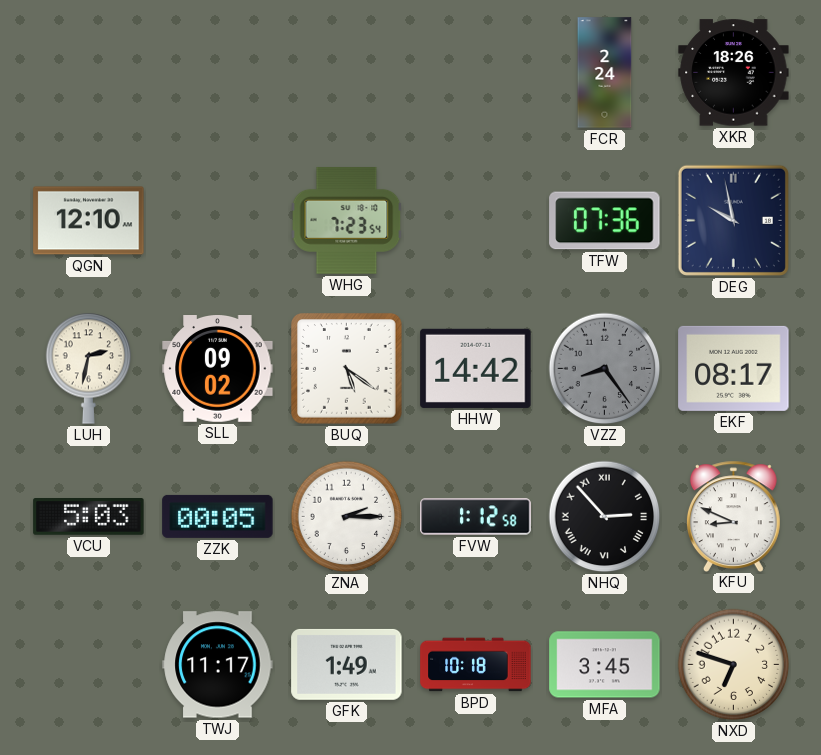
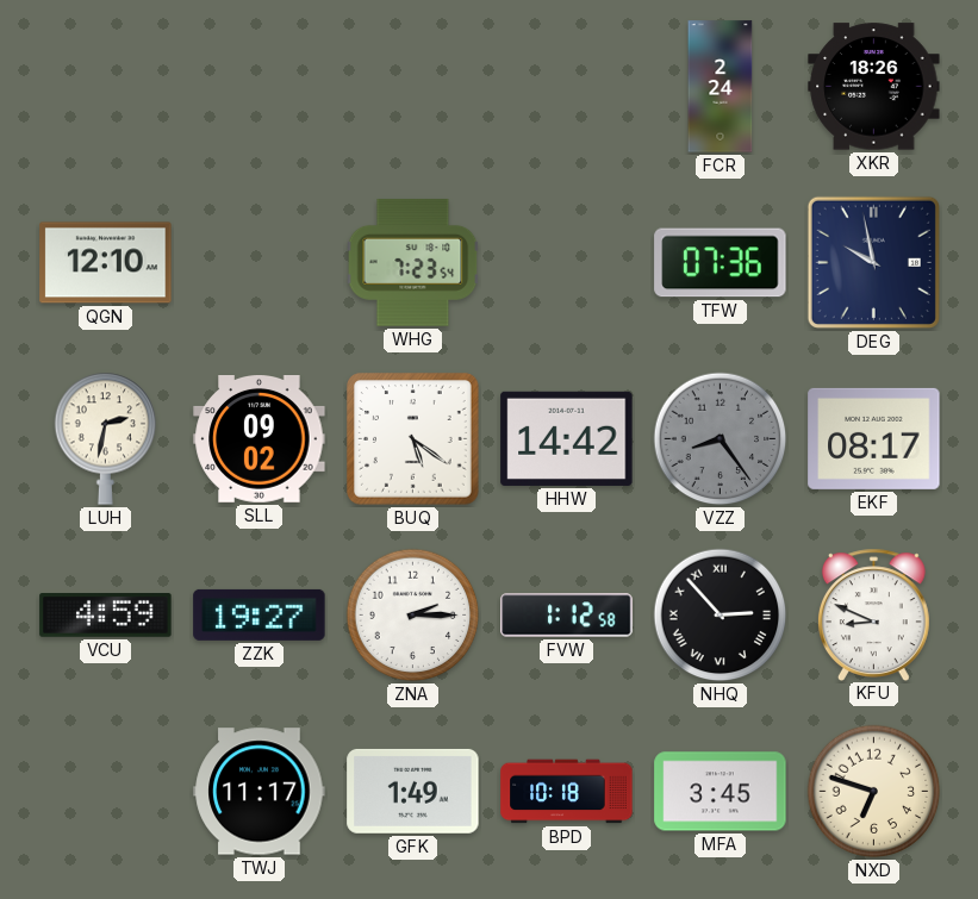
VCU: 5:03 -> 4:59 (106, 616)
ZZK: 00:05 -> 19:27 (260, 614)
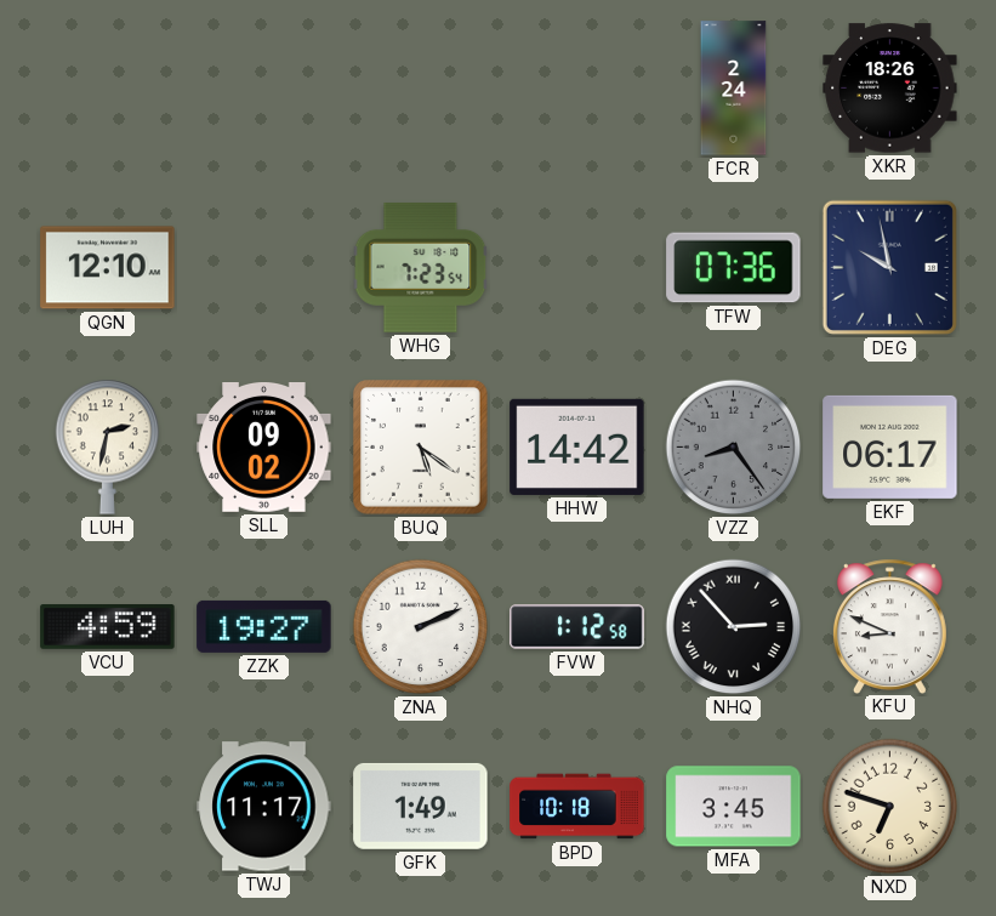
EKF: 08:17 -> 06:17 (890, 446)
ZNA: 2:15 -> 2:11 (421, 627)
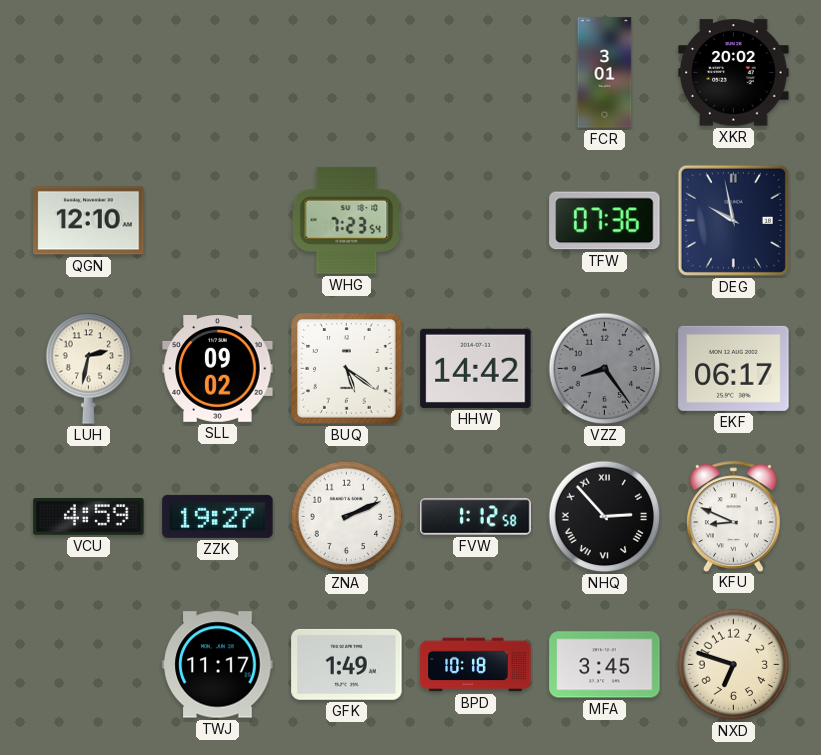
FCR: 2:24 -> 3:01 (605, 73)
XKR: 18:26 -> 20:02 (734, 73)
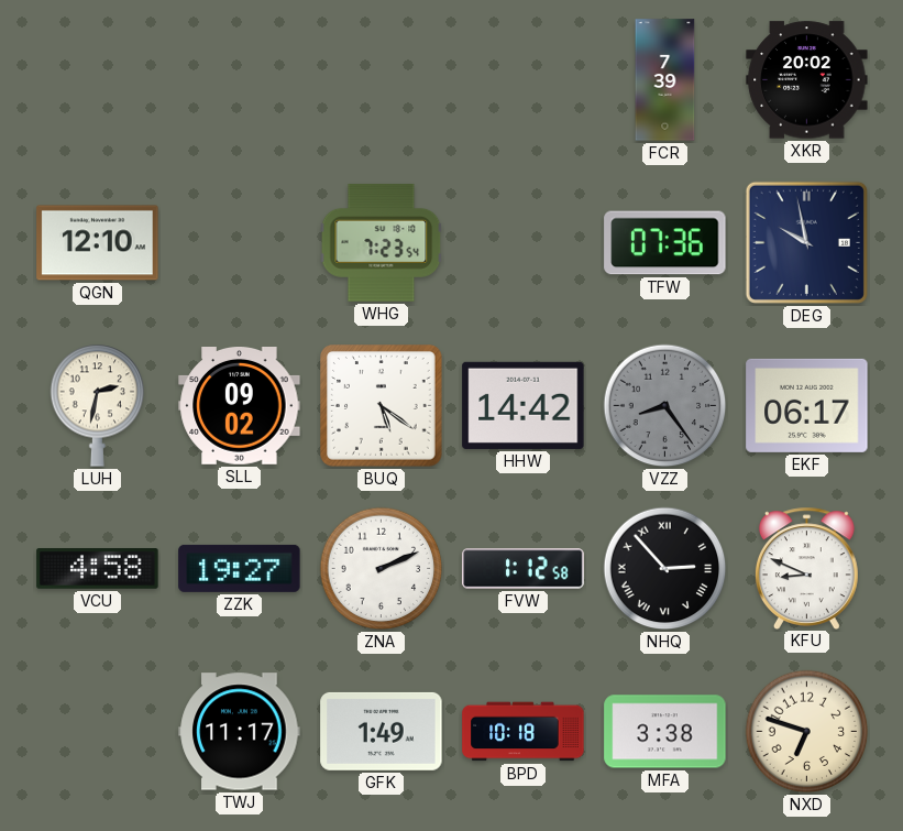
FCR: 3:01 -> 7:39 (665, 80)
VCU: 4:59 -> 4:58 (98, 569)
MFA: 3:45 -> 3:38 (665, 732)
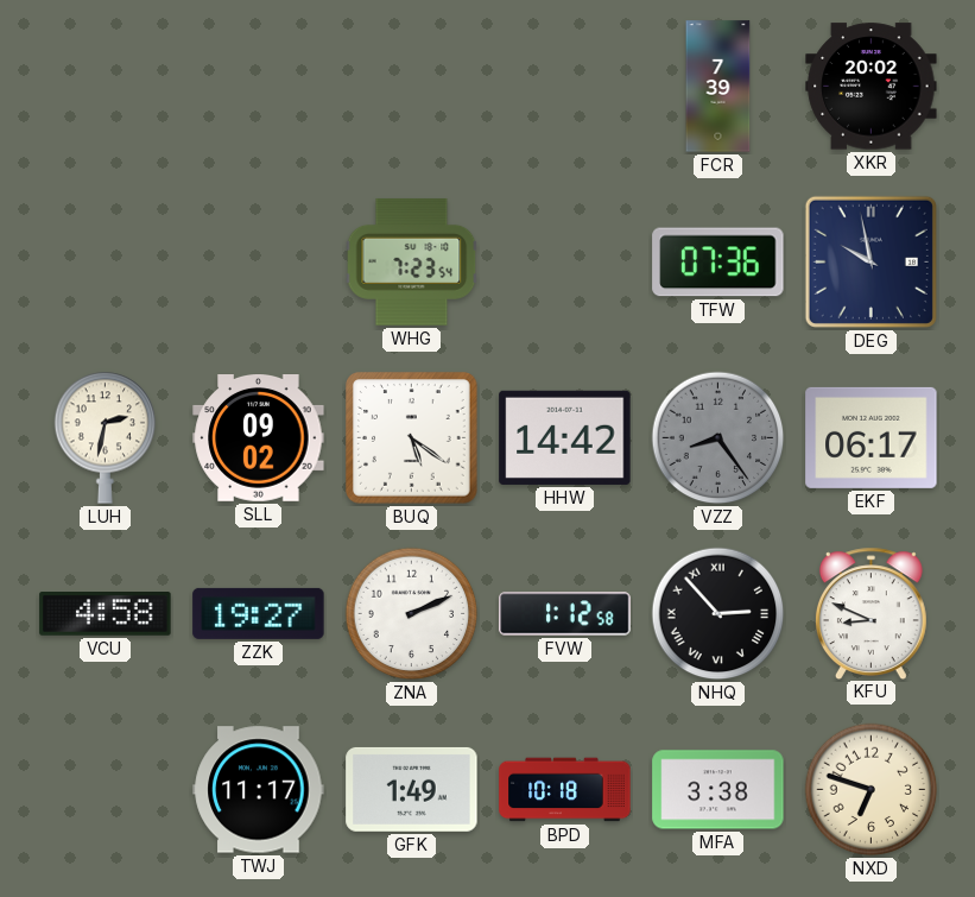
QGN: 12:10 -> none (98, 243)
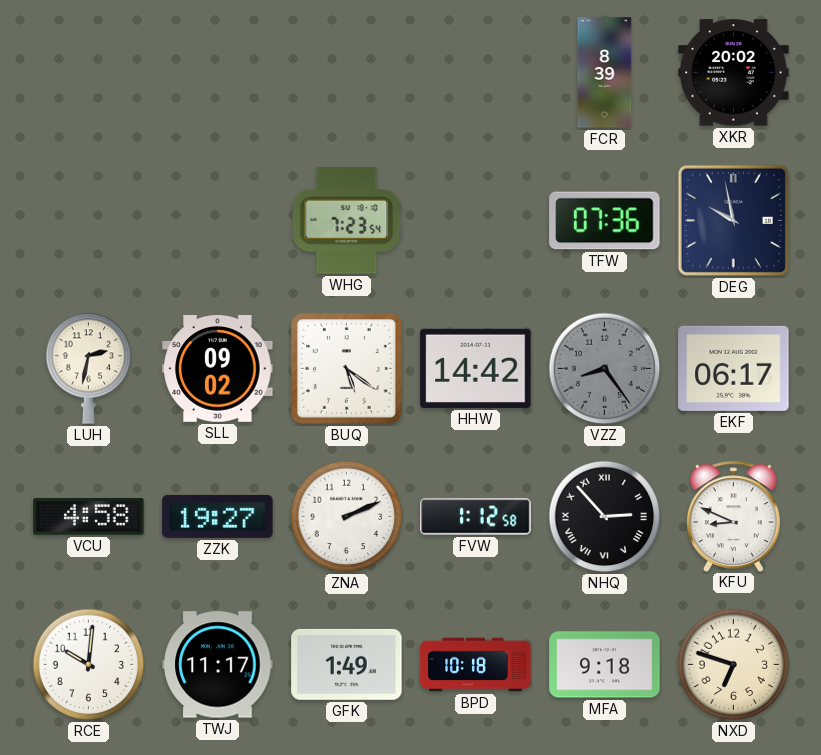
FCR: 7:39 -> 8:39 (605, 73)
RCE: none -> 10:01 (89, 665)
MFA: 3:38 -> 9:18 (605, 665)
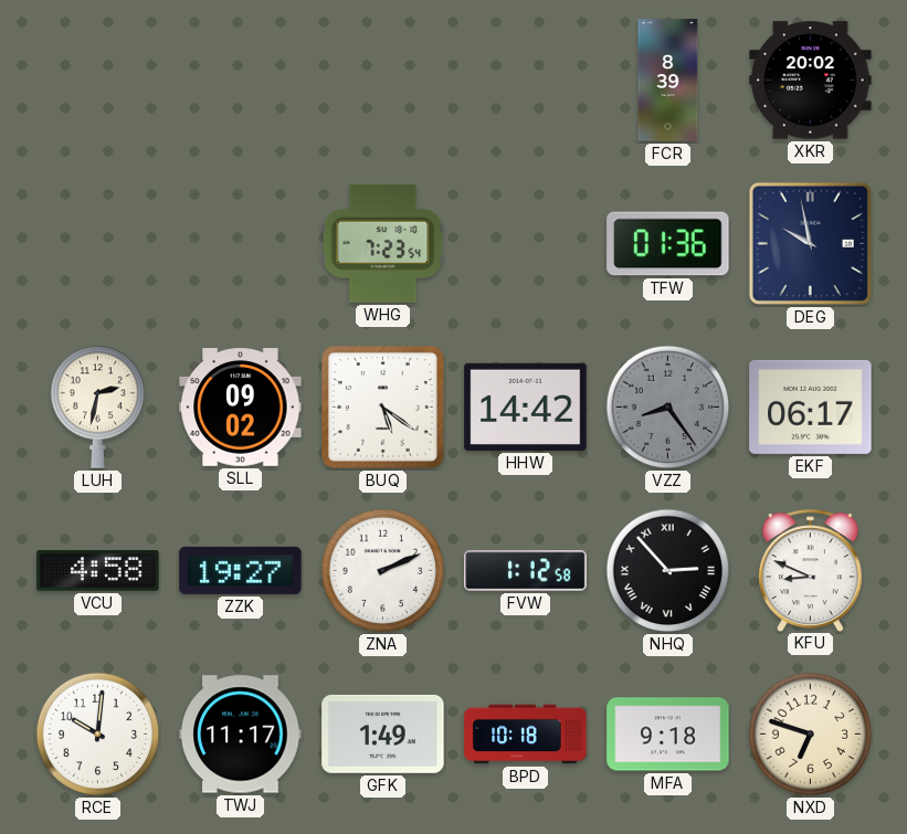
TFW: 07:36 -> 01:36 (668, 244)
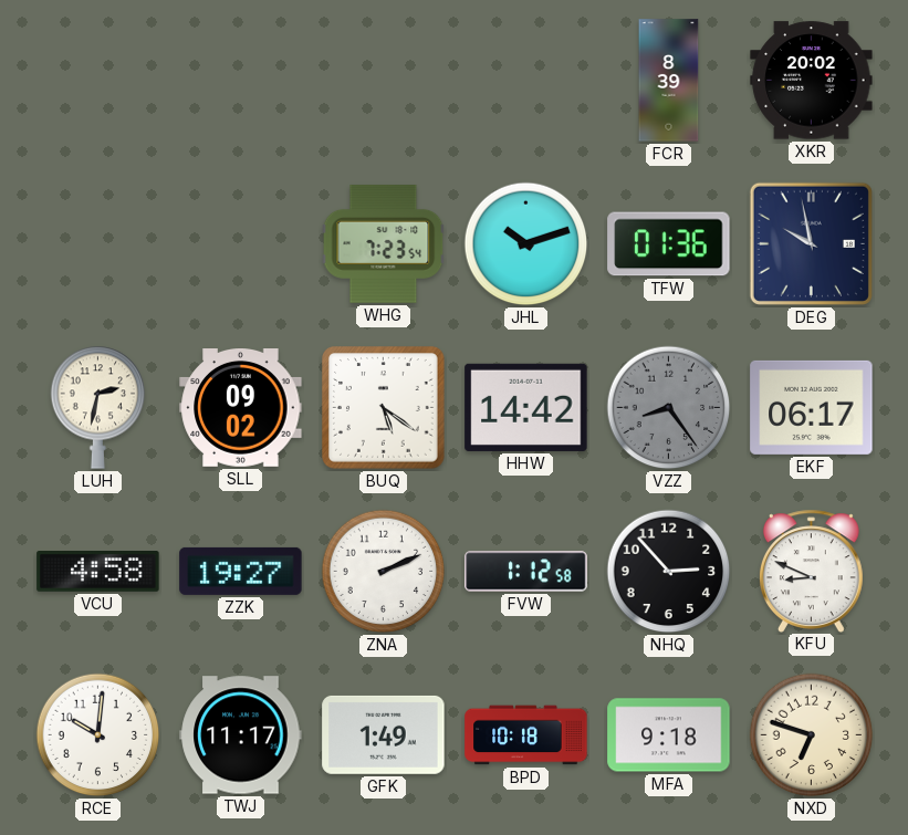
JHL: none -> 10:12 (526, 244)
NHQ numerals: Roman -> Arabic (669, 572)
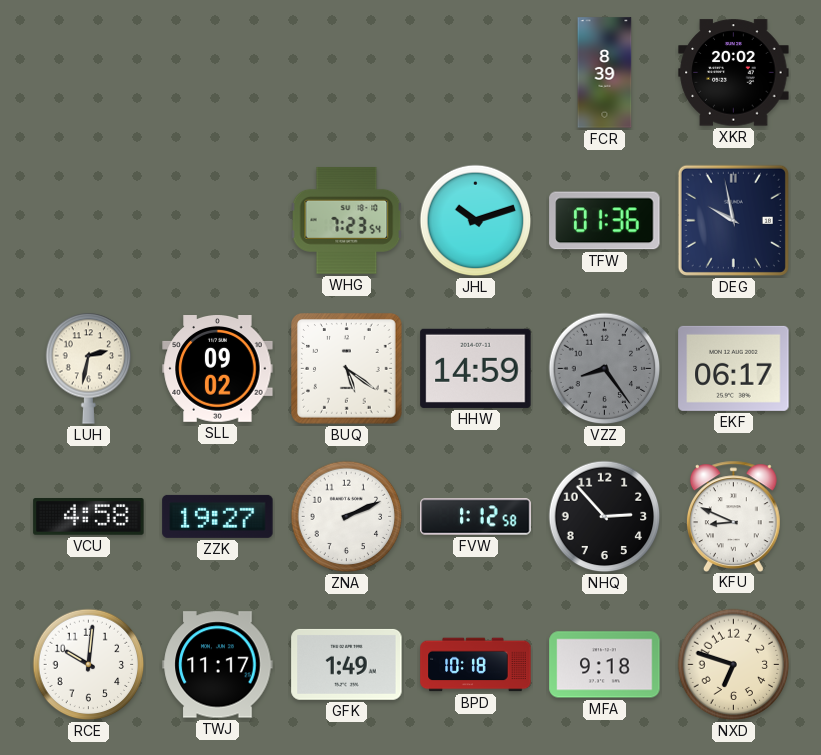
HHW: 14:42 -> 14:59 (476, 368)
